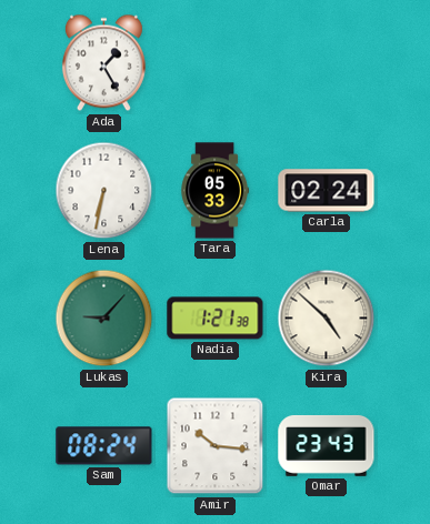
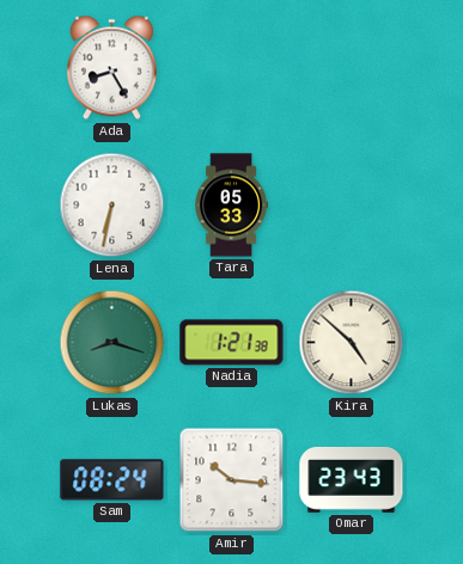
Ada: 1:25 -> 8:25 (111, 68)
Carla: 02:24 -> none (327, 191)
Lukas: 9:07 -> 8:18 (112, 343)
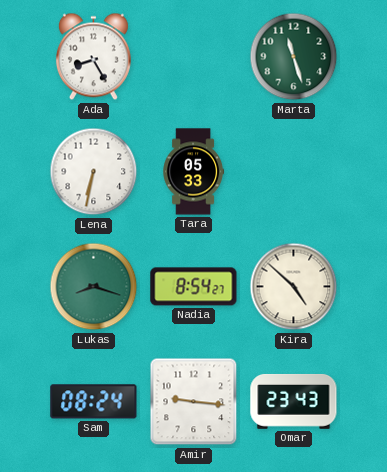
Marta: none -> 11:27 (294, 57)
Nadia: 1:21 -> 8:54 (194, 287)
Amir: 10:16 -> 9:16 (194, 402)
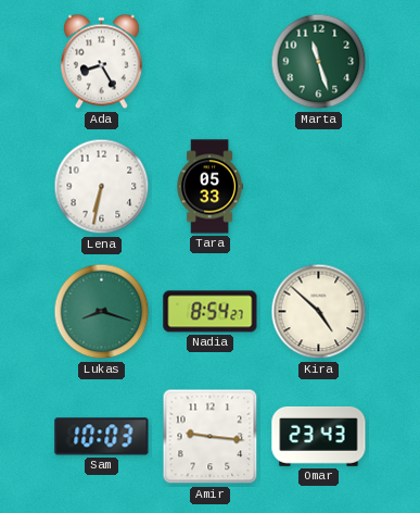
Sam: 08:24 -> 10:03 (102, 437)
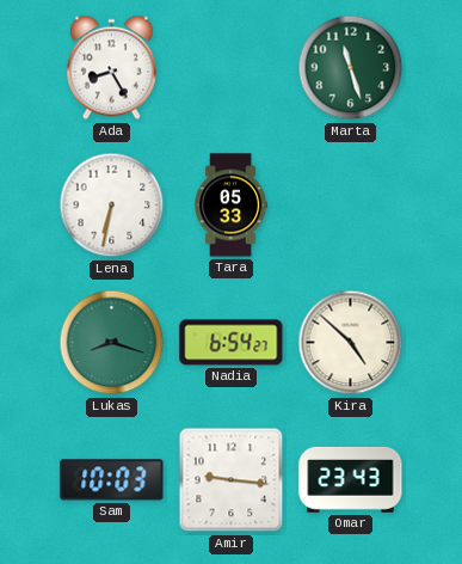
Nadia: 8:54 -> 6:54 (232, 343)
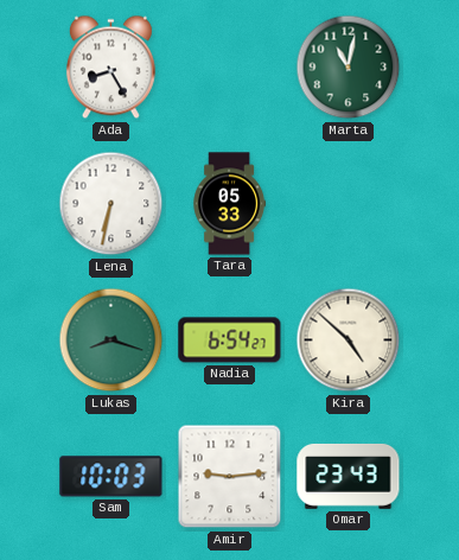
Marta: 11:27 -> 11:02 (349, 68)
Amir: 9:16 -> 9:14 (230, 477)
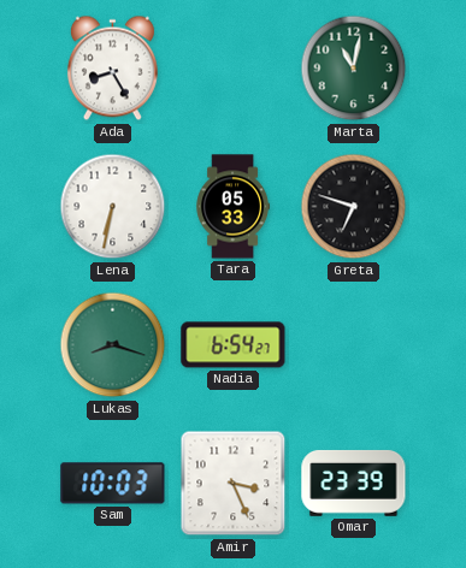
Greta: none -> 6:48 (354, 207)
Kira: 4:52 -> none (349, 341)
Amir: 9:14 -> 3:26 (234, 484)
Omar: 23:43 -> 23:39 (354, 483)
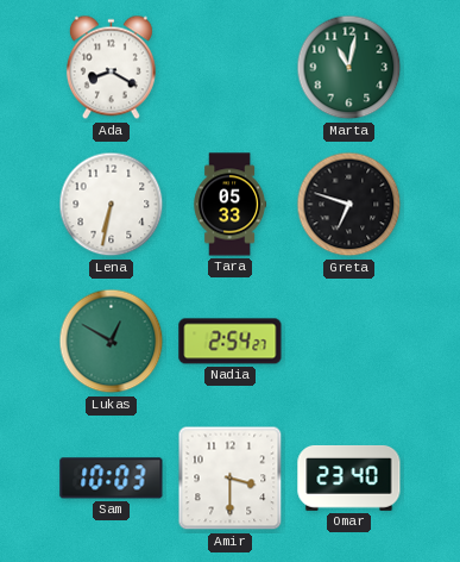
Ada: 8:25 -> 8:20 (111, 68)
Lukas: 8:18 -> 12:50 (112, 342)
Nadia: 6:54 -> 2:54 (231, 342)
Amir: 3:26 -> 3:30 (231, 479)
Omar: 23:39 -> 23:40 (349, 477)
